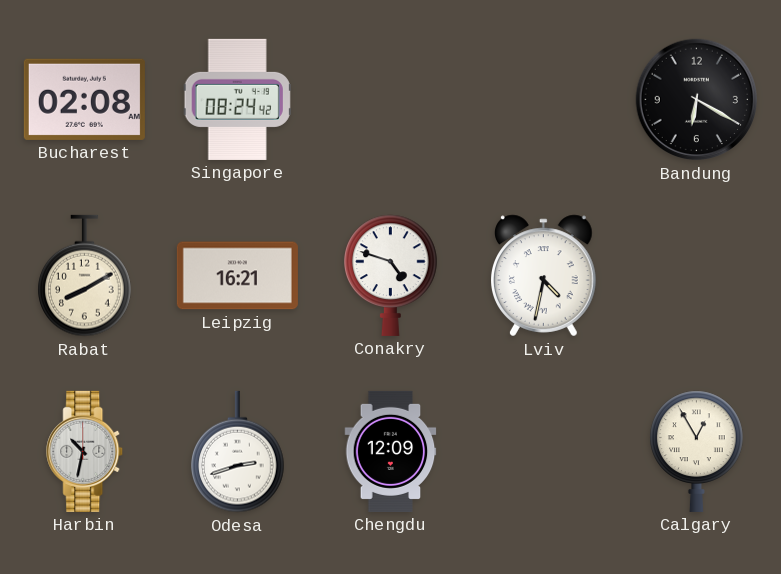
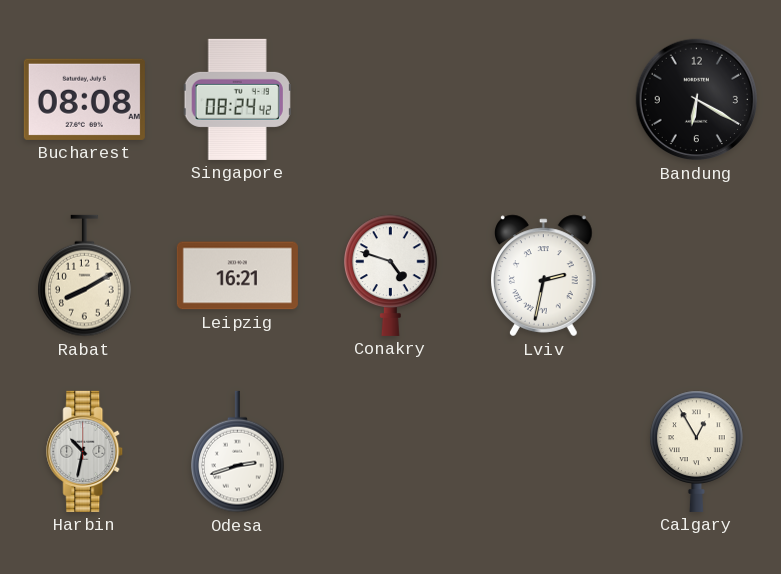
Bucharest: 02:08 -> 08:08 (84, 99)
Lviv: 4:32 -> 2:32 (544, 276)
Chengdu: 12:09 -> none (391, 451)
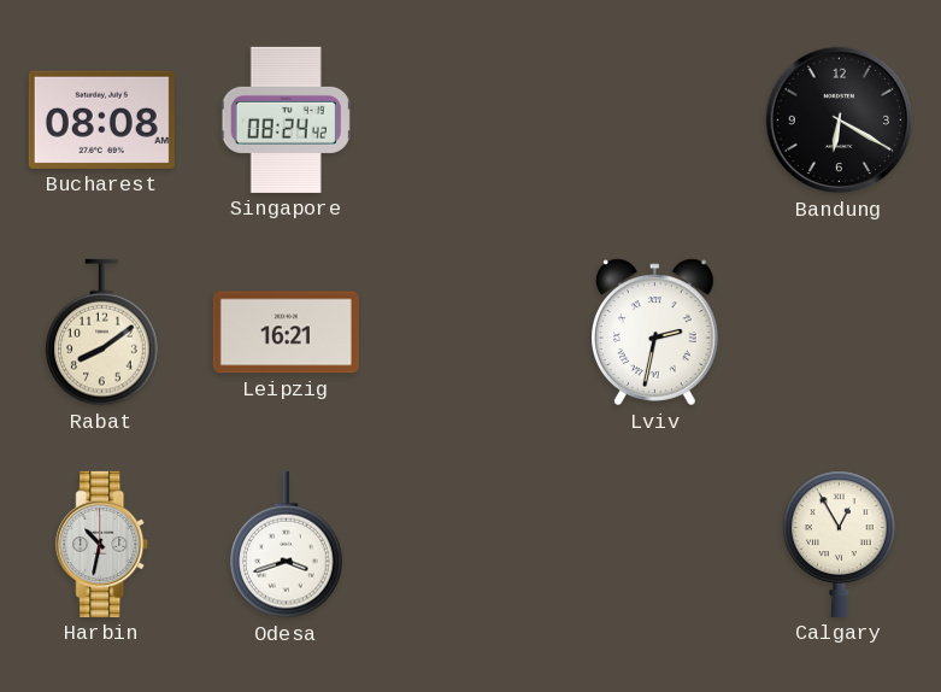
Rabat: 8:10 -> 8:09 (102, 333)
Conakry: 4:48 -> none (391, 275)
Odesa: 2:42 -> 3:42 (287, 545)
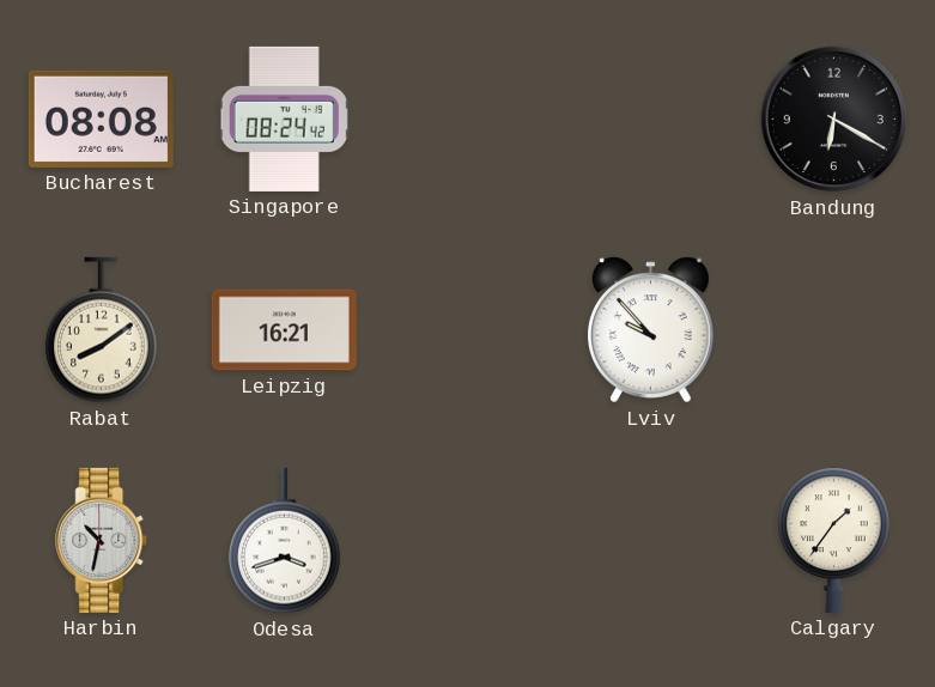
Lviv: 2:32 -> 9:53 (651, 330)
Calgary: 12:55 -> 1:36 (834, 540)
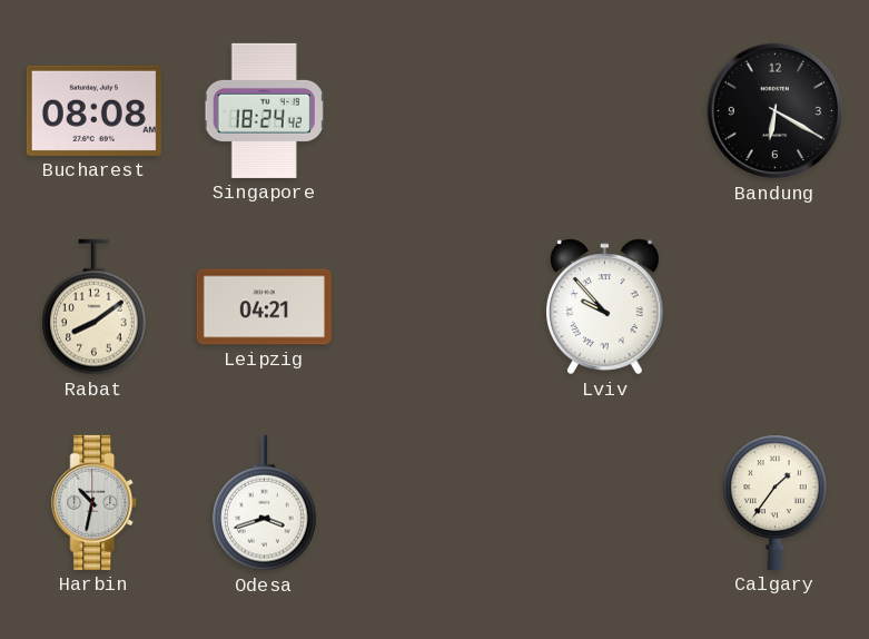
Singapore: 08:24 -> 18:24 (264, 110)
Leipzig: 16:21 -> 04:21 (264, 307)
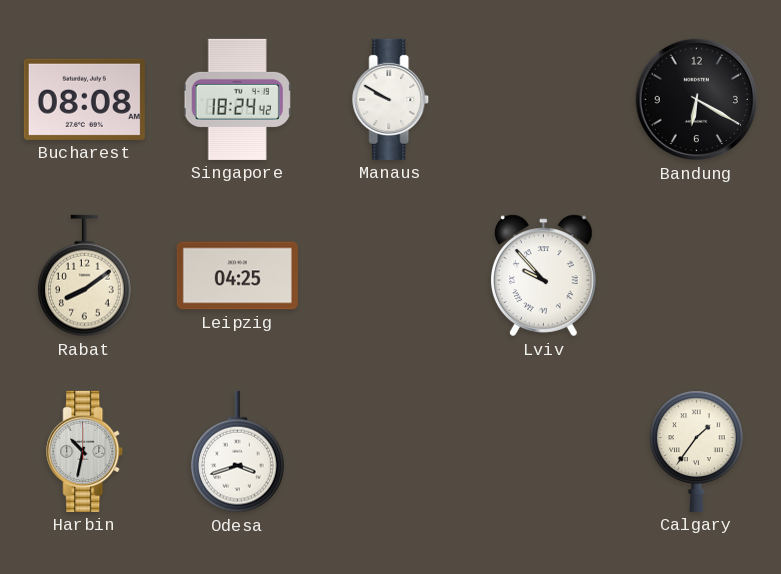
Manaus: none -> 9:50 (391, 99)
Leipzig: 04:21 -> 04:25 (237, 276)
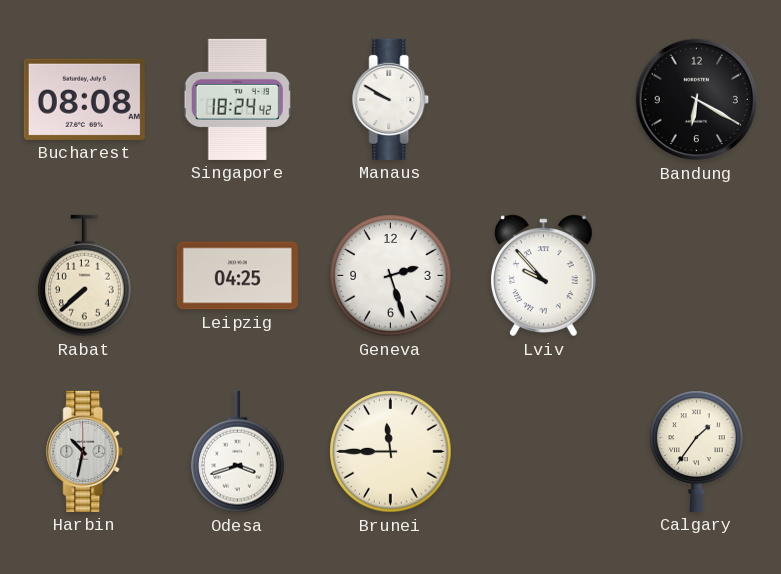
Rabat: 8:09 -> 7:38 (85, 276)
Geneva: none -> 2:27 (391, 276)
Brunei: none -> 11:45 (391, 452)
